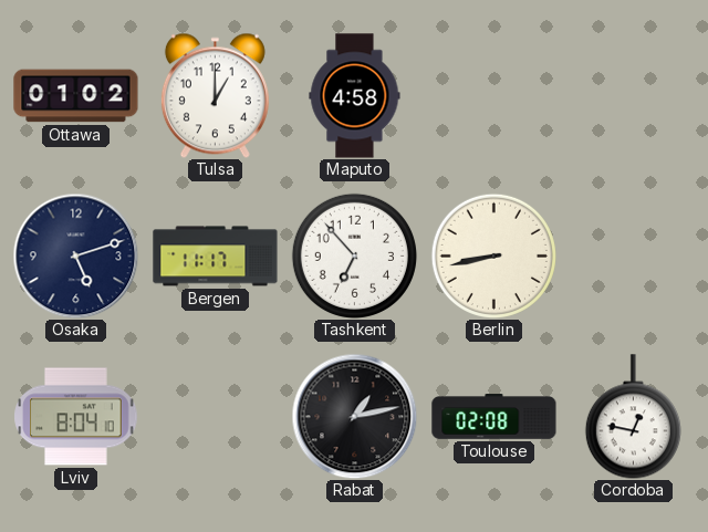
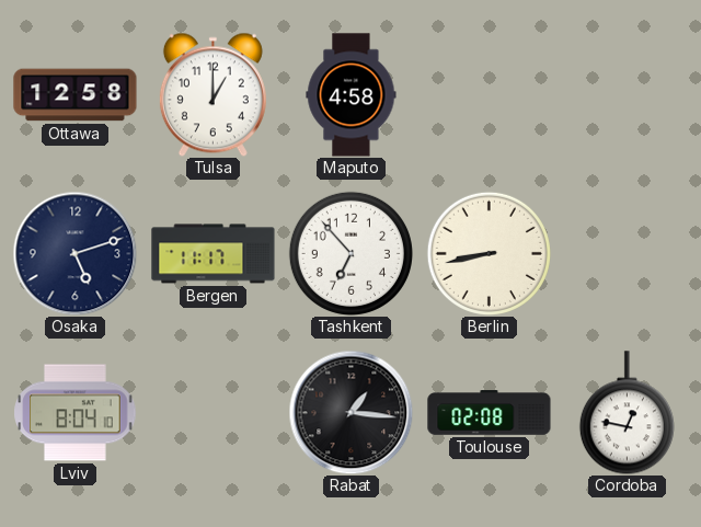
Ottawa: 01:02 -> 12:58 (76, 95)
Rabat: 1:13 -> 1:16 (350, 412)
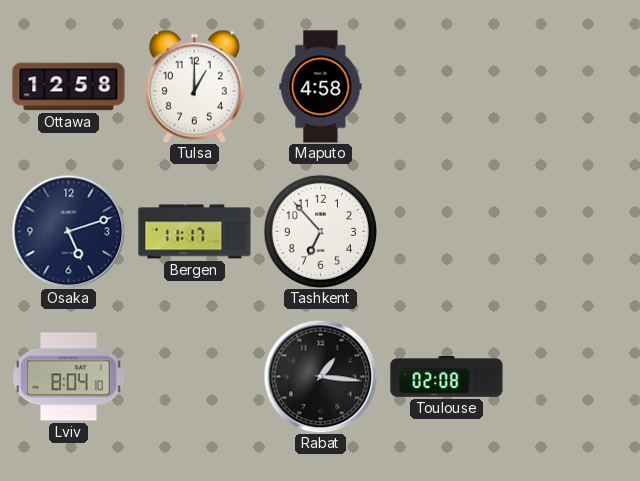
Berlin: 8:43 -> none (489, 253)
Cordoba: 12:47 -> none (627, 413)
